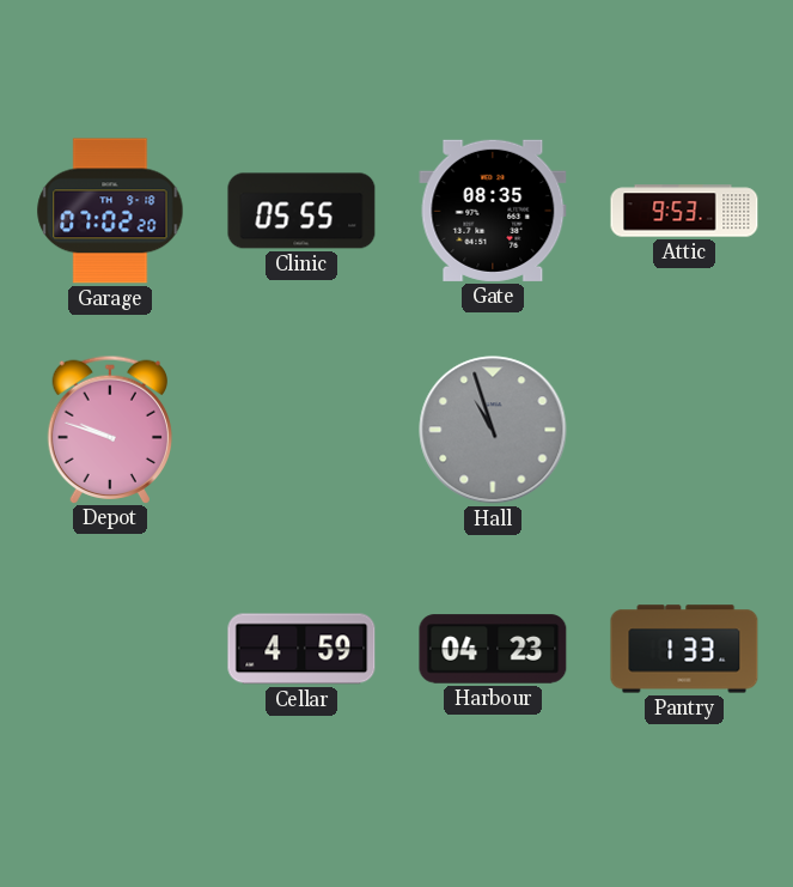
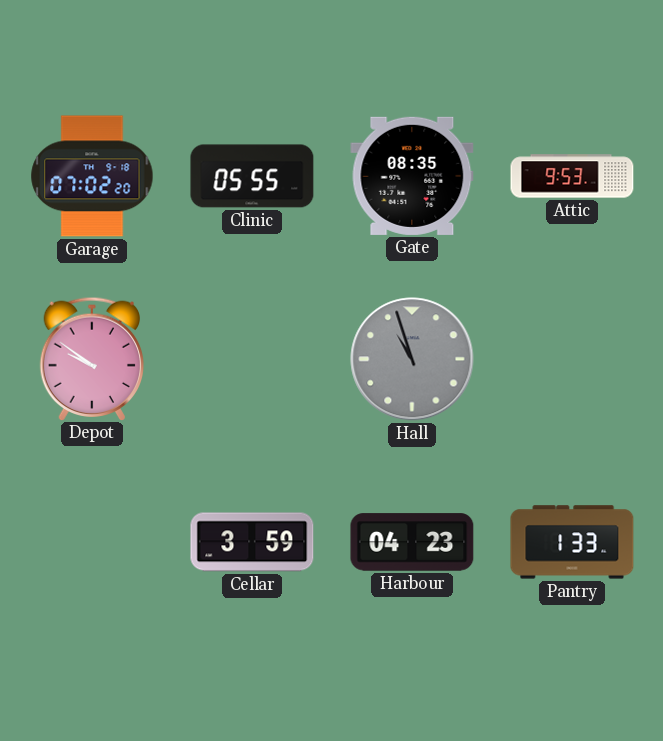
Depot: 9:48 -> 9:51 (91, 358)
Cellar: 4:59 -> 3:59 (252, 542)
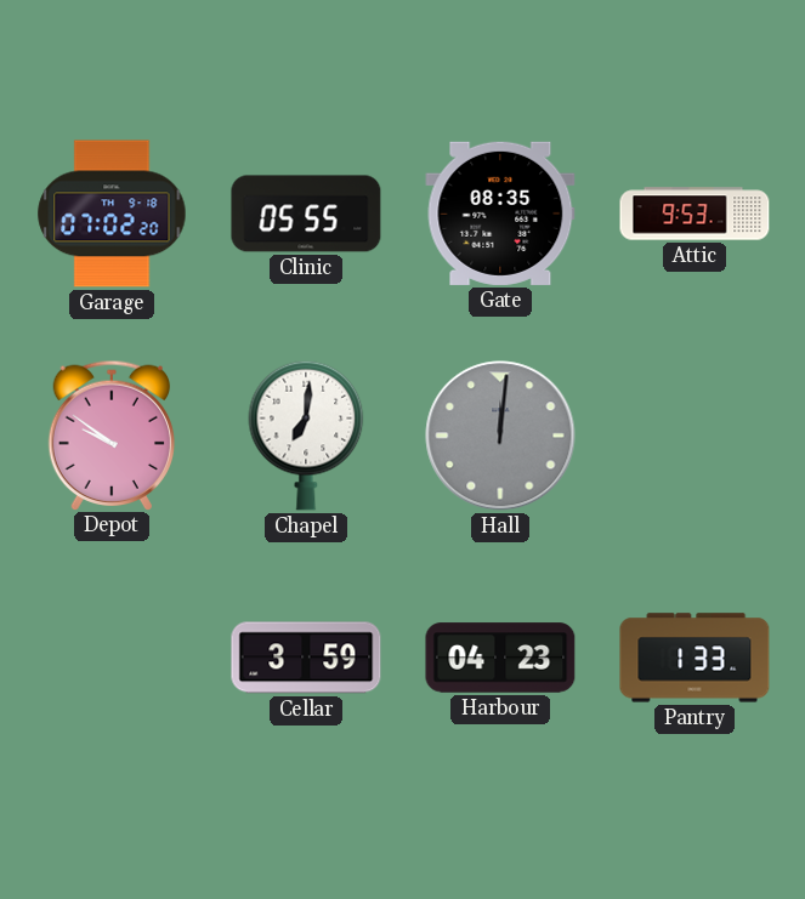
Chapel: none -> 7:01 (306, 436)
Hall: 10:57 -> 12:01 (500, 436)
